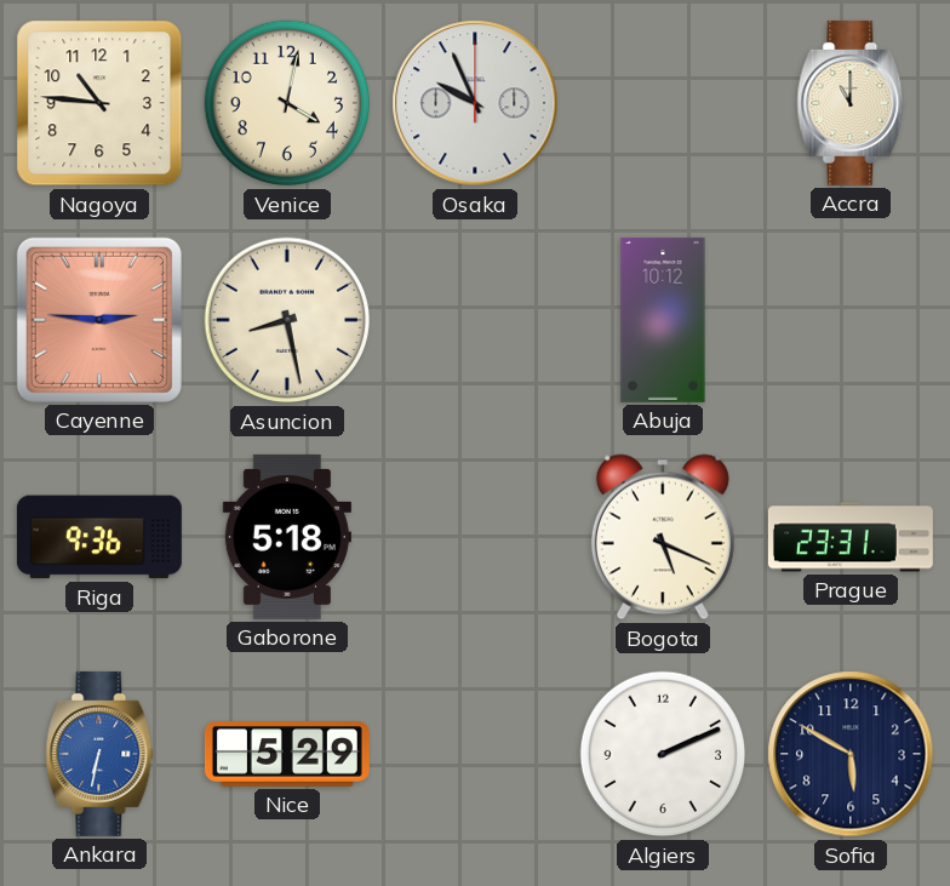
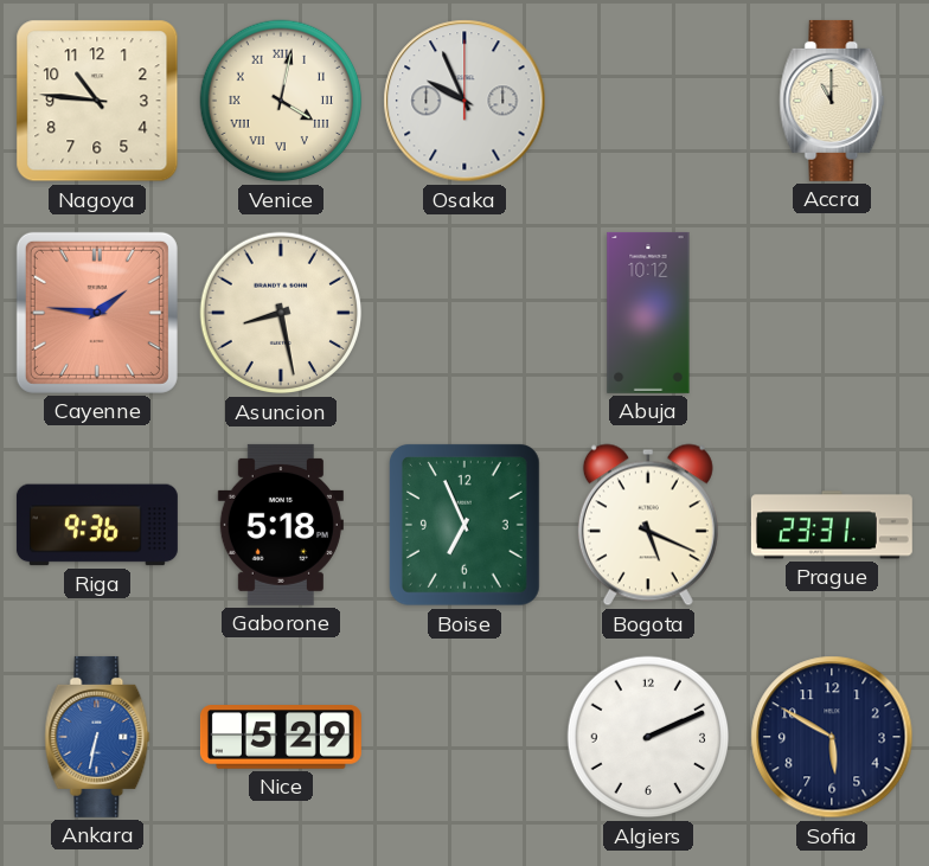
Venice numerals: Arabic -> Roman (281, 101)
Cayenne: 2:46 -> 1:46 (97, 313)
Boise: none -> 6:56 (464, 525)
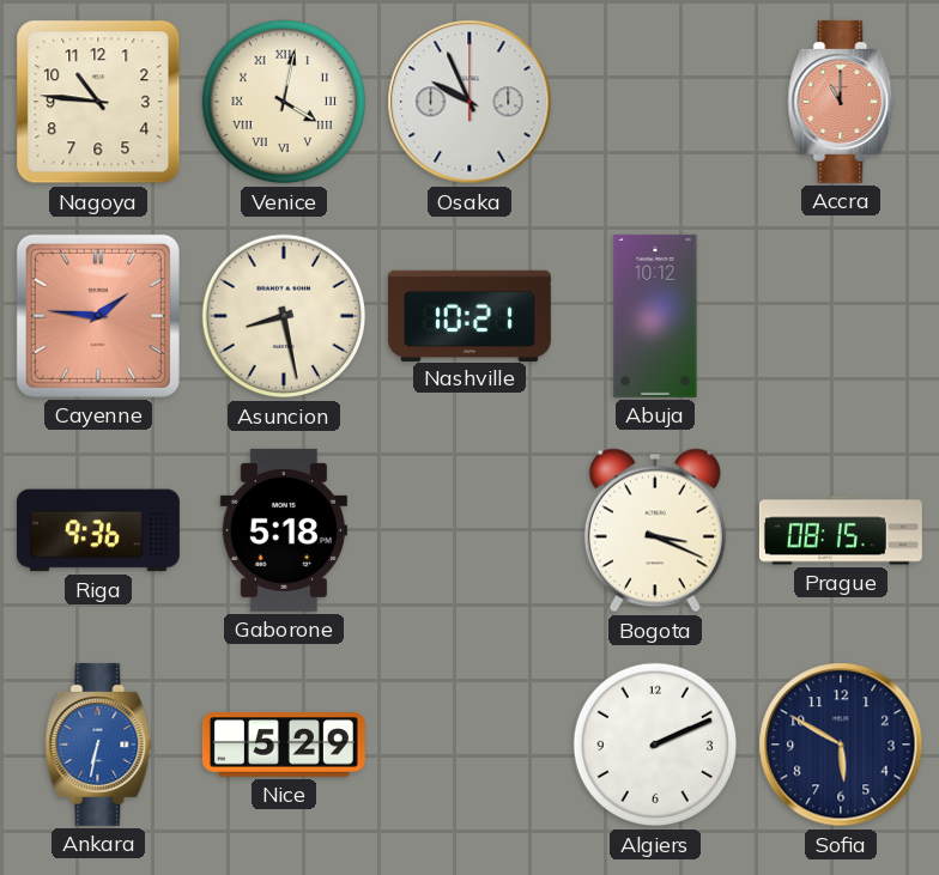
Accra dial: cream -> salmon (841, 102)
Nashville: none -> 10:21 (469, 315)
Boise: 6:56 -> none (464, 525)
Bogota: 5:19 -> 3:19 (655, 530)
Prague: 23:31 -> 08:15 (841, 530)
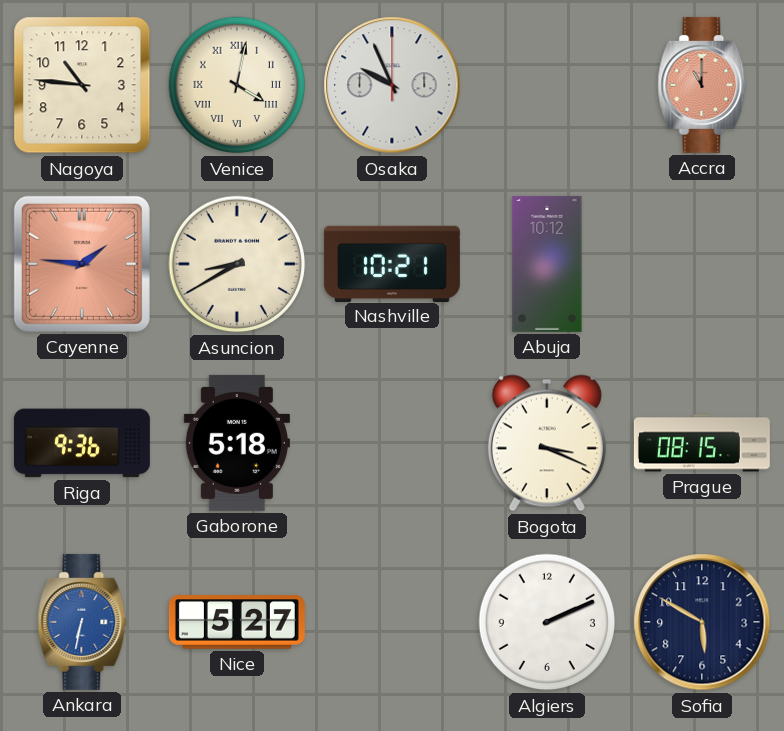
Asuncion: 8:28 -> 8:40 (237, 264)
Nice: 5:29 -> 5:27 (237, 622)
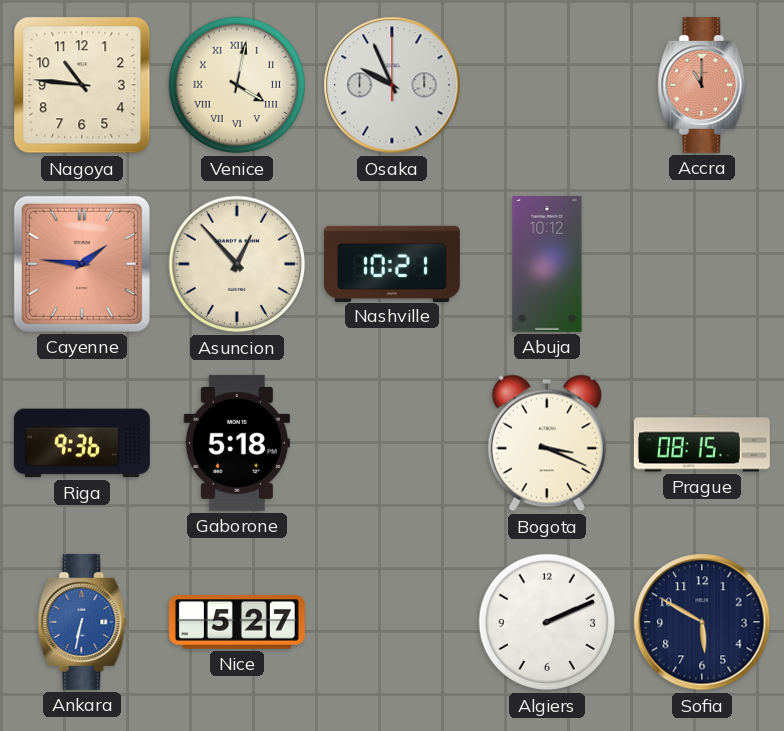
Asuncion: 8:40 -> 12:53 (237, 264)
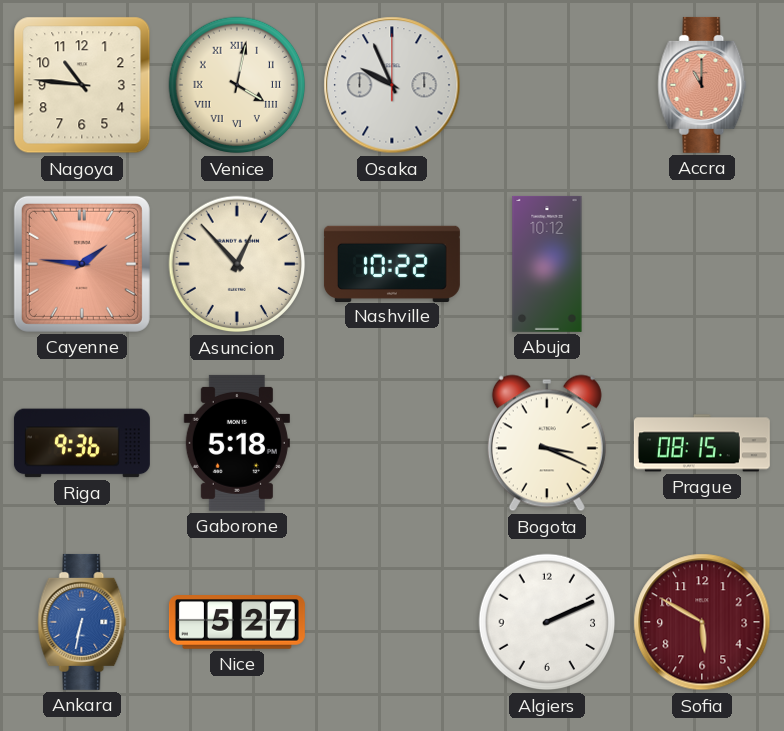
Nashville: 10:21 -> 10:22 (392, 263)
Sofia dial: navy -> burgundy (702, 622)
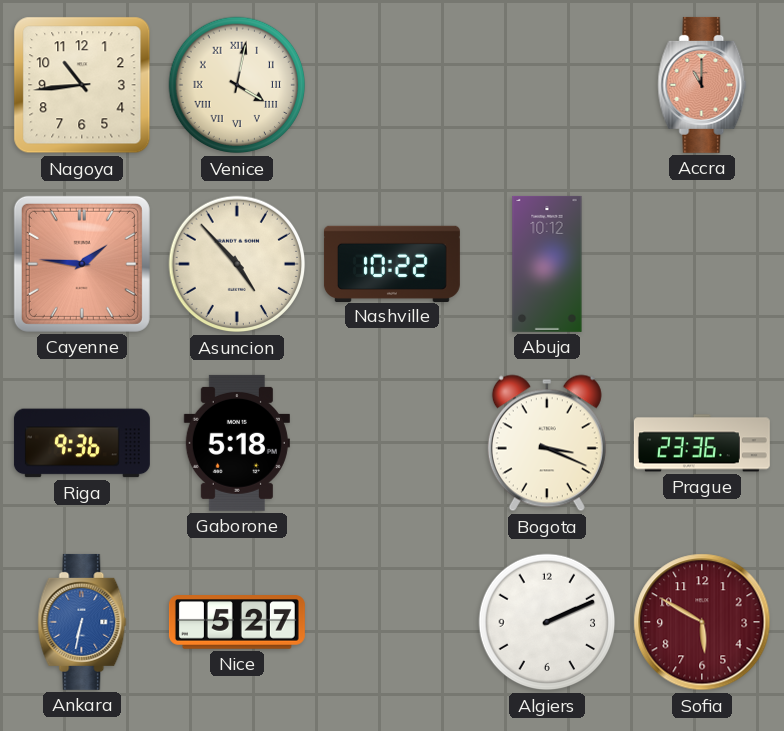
Nagoya: 10:46 -> 10:44 (82, 85)
Osaka: 9:56 -> none (392, 85)
Asuncion: 12:53 -> 4:53 (237, 264)
Prague: 08:15 -> 23:36 (702, 443)
